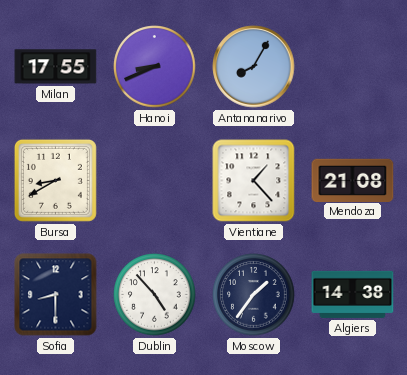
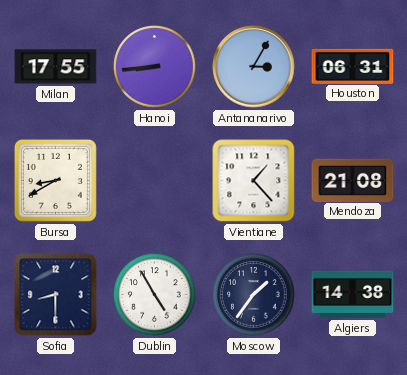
Hanoi: 8:41 -> 8:44 (155, 67)
Antananarivo: 8:05 -> 3:05 (254, 67)
Houston: none -> 06:31 (353, 66)
Dublin: 4:53 -> 4:55 (155, 295)
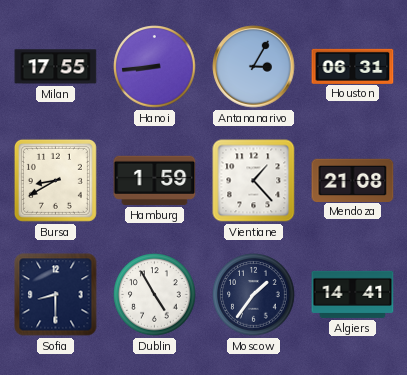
Hamburg: none -> 1:59 (155, 180)
Algiers: 14:38 -> 14:41 (353, 294)
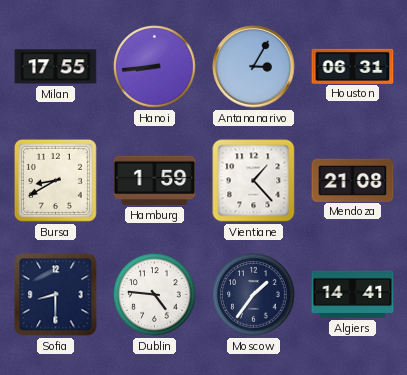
Dublin: 4:55 -> 4:46 (155, 295)
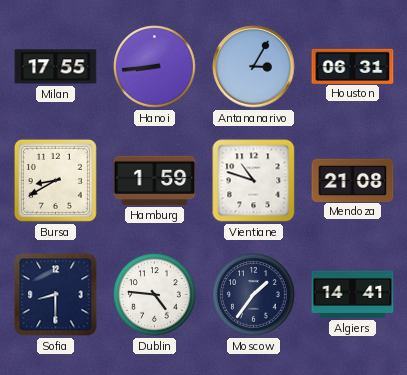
Vientiane: 1:23 -> 10:48 (254, 181)
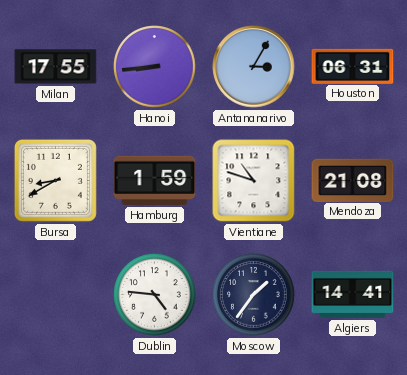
Sofia: 8:30 -> none (56, 295)
